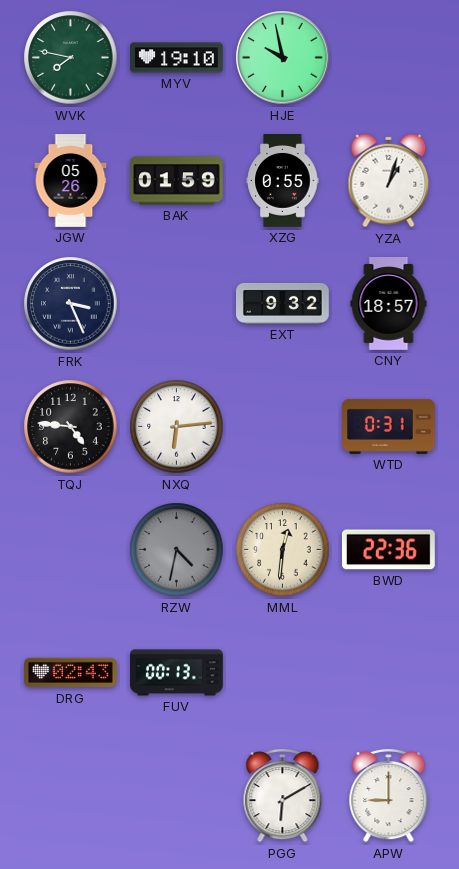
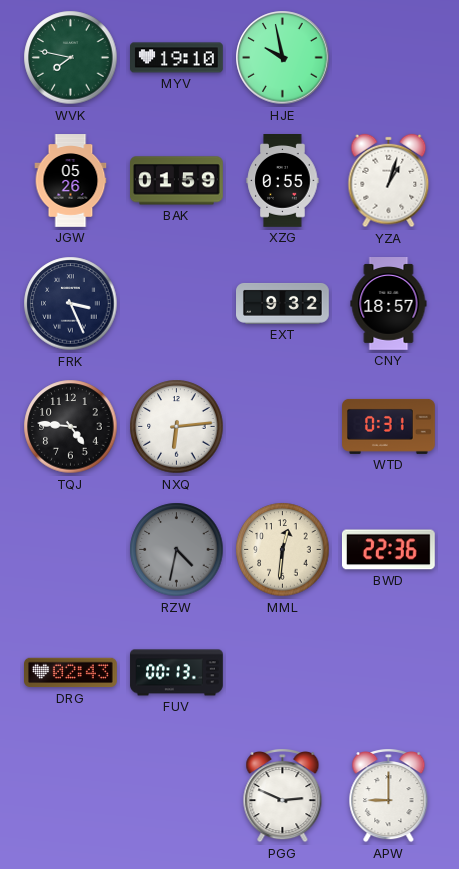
PGG: 6:10 -> 2:49 (283, 796)
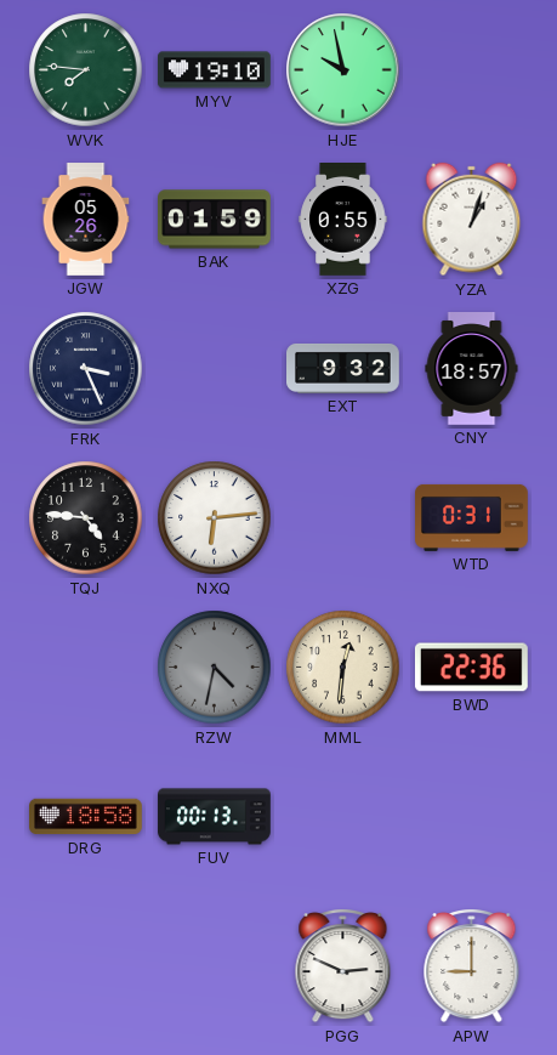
WVK: 7:47 -> 7:46 (86, 70)
DRG: 02:43 -> 18:58 (86, 817)
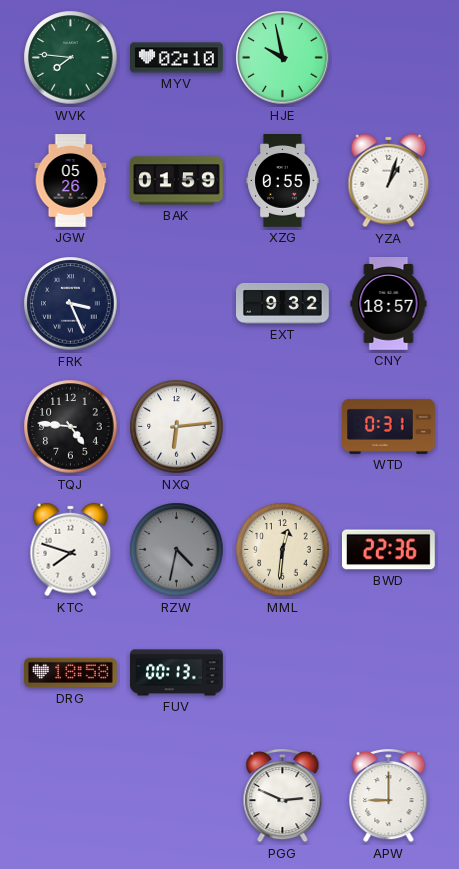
MYV: 19:10 -> 02:10 (177, 58)
KTC: none -> 7:48 (71, 550)
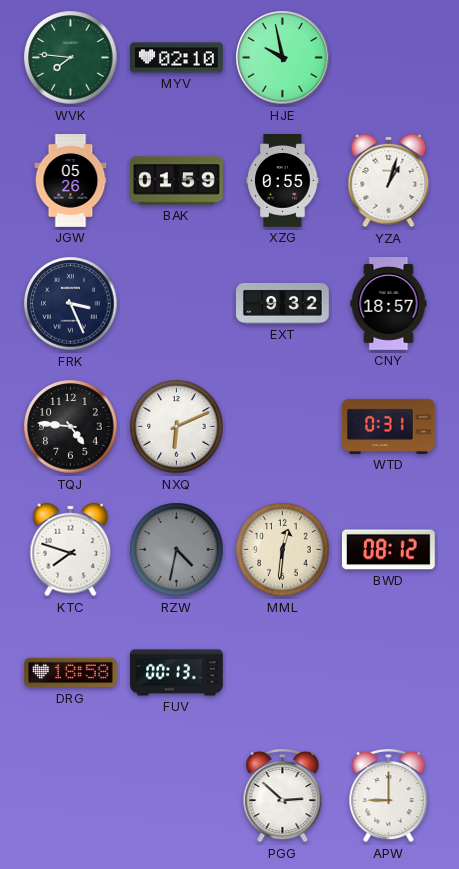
NXQ: 6:14 -> 6:11 (177, 427)
BWD: 22:36 -> 08:12 (388, 550)
PGG: 2:49 -> 2:52 (283, 796)
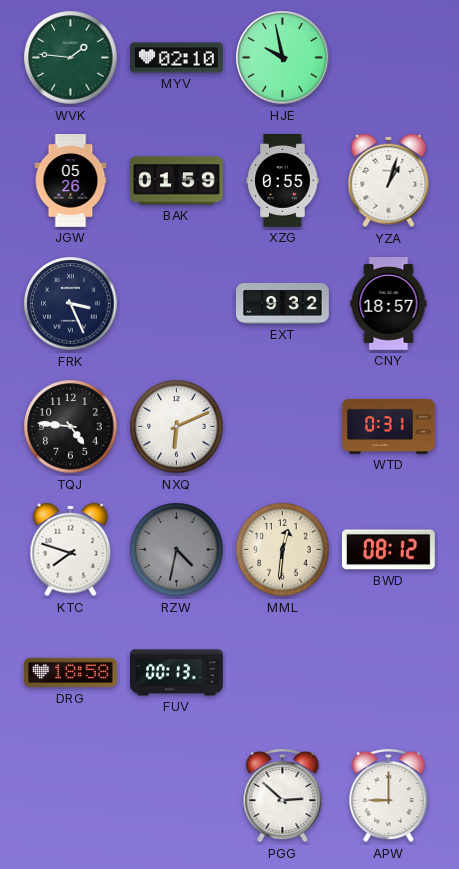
WVK: 7:46 -> 1:46 (71, 58)
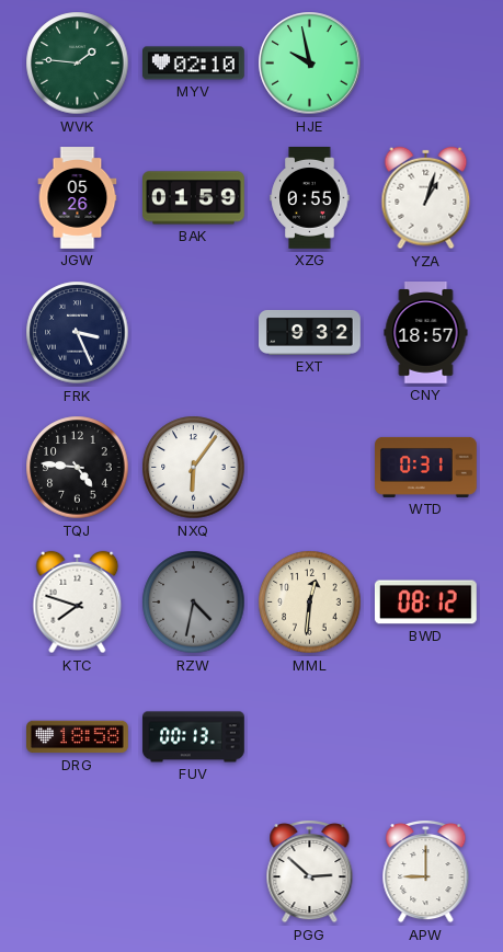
NXQ: 6:11 -> 6:06 (194, 468)
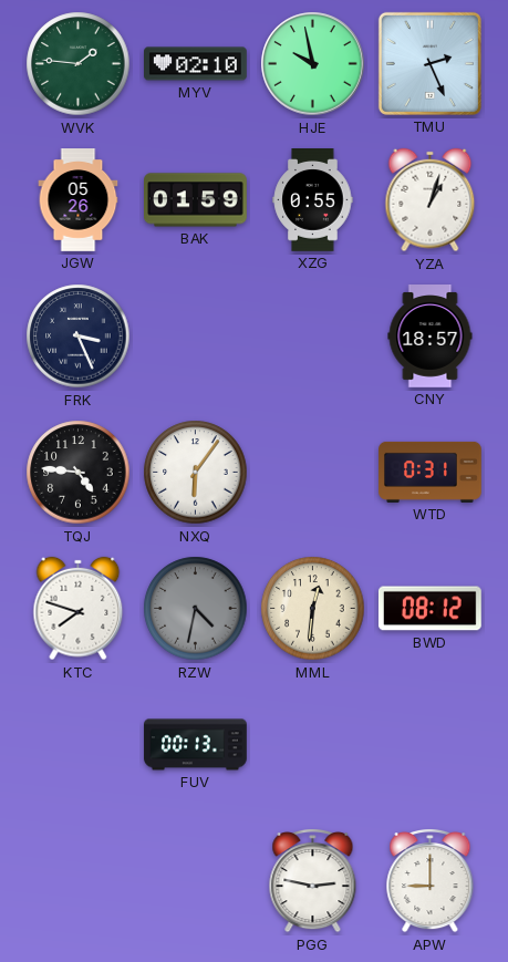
TMU: none -> 2:26 (429, 63)
EXT: 9:32 -> none (310, 332)
DRG: 18:58 -> none (78, 737)
PGG: 2:52 -> 2:47 (313, 881)
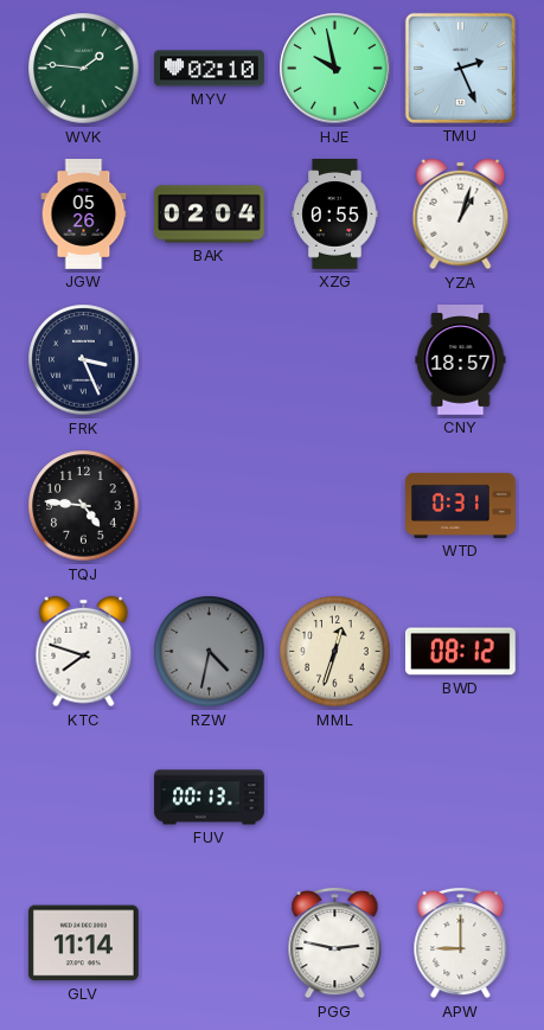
BAK: 01:59 -> 02:04 (210, 215)
NXQ: 6:06 -> none (196, 473)
MML: 12:31 -> 12:33 (335, 652)
GLV: none -> 11:14 (83, 943)
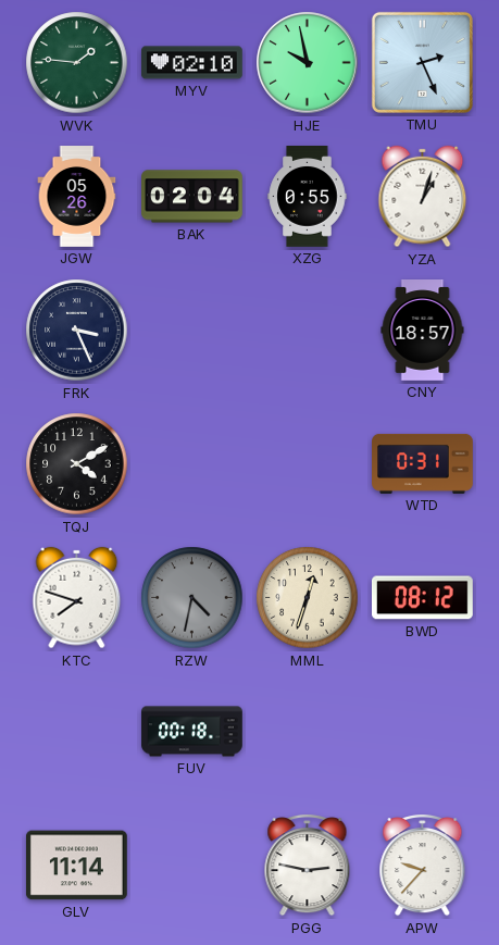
TQJ: 4:46 -> 4:10 (77, 464)
FUV: 00:13 -> 00:18 (192, 732)
APW: 9:00 -> 9:37 (423, 866)
